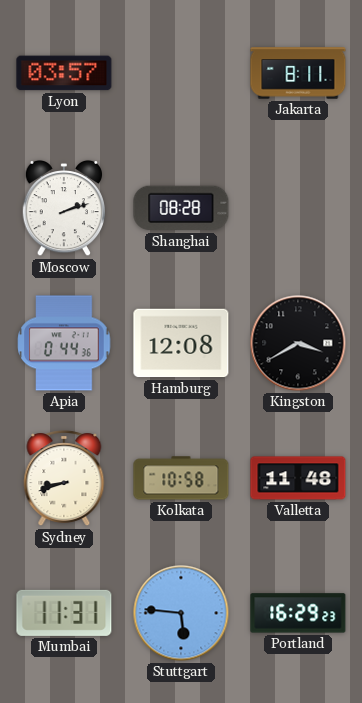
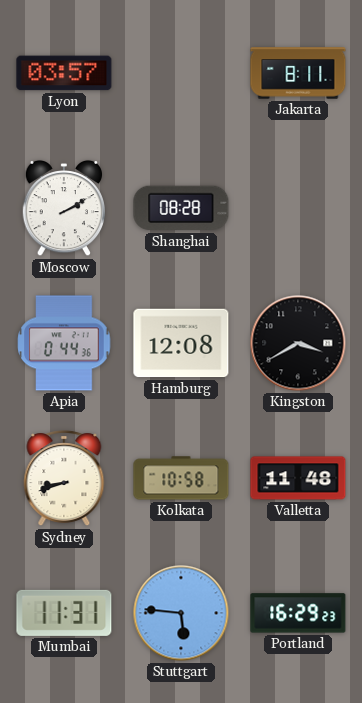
Moscow: 2:12 -> 2:10 (64, 208)
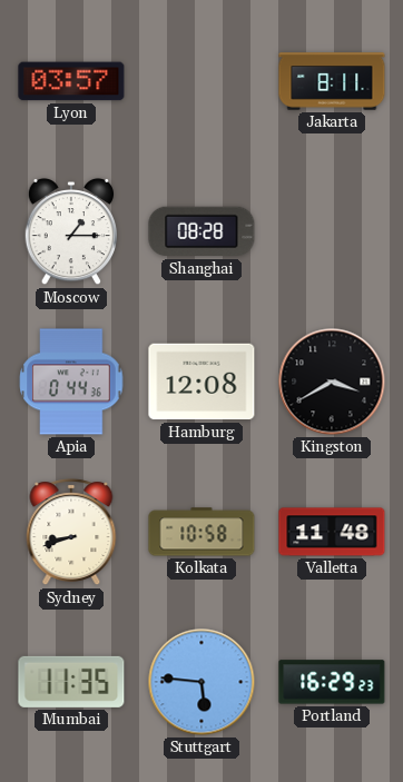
Moscow: 2:10 -> 1:15 (71, 231)
Mumbai: 11:31 -> 11:35 (71, 682)
